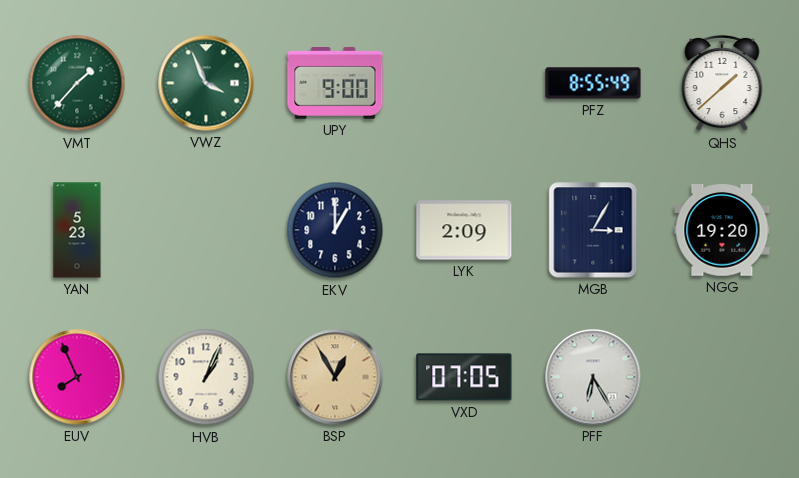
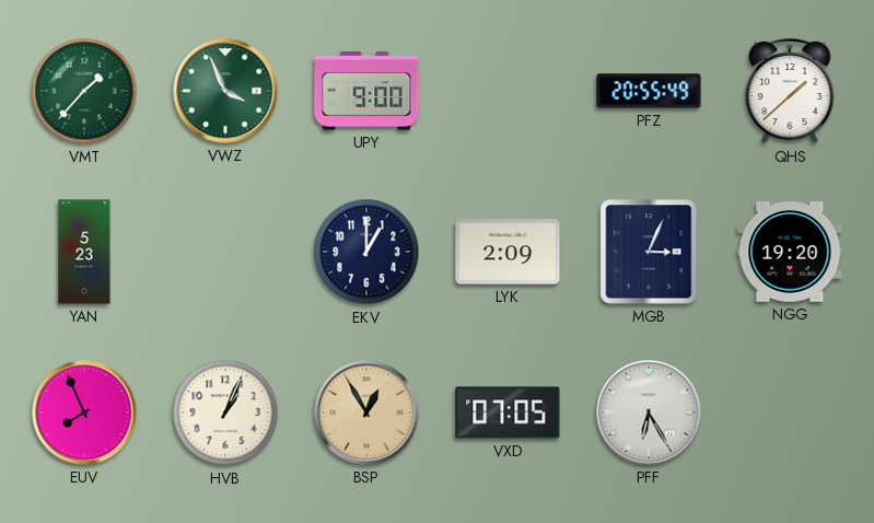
PFZ: 8:55 -> 20:55 (649, 91)
MGB: 3:05 -> 3:04 (649, 252)
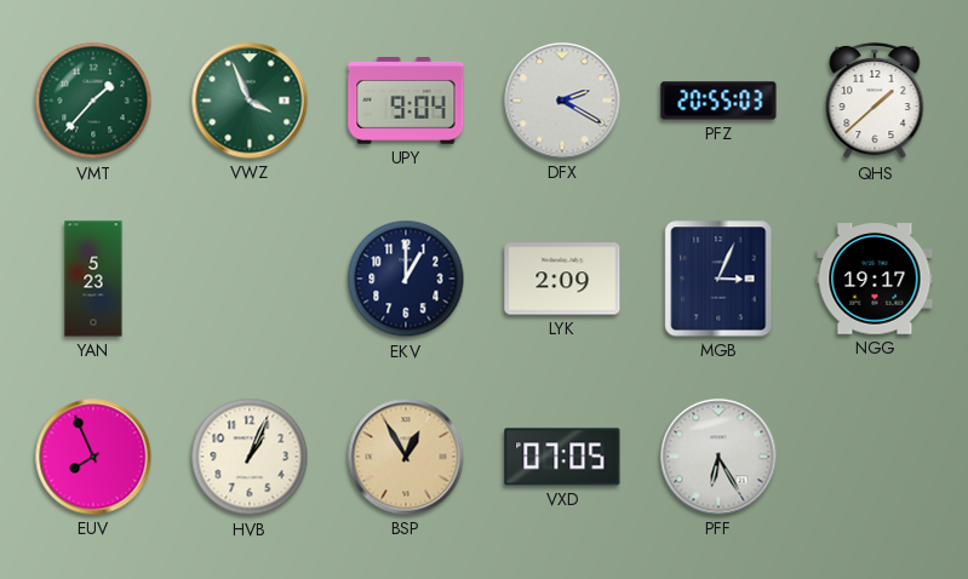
UPY: 9:00 -> 9:04 (406, 102)
DFX: none -> 2:20 (562, 101)
PFZ: 20:55:49 -> 20:55:03 (718, 101)
NGG: 19:20 -> 19:17 (875, 279)
